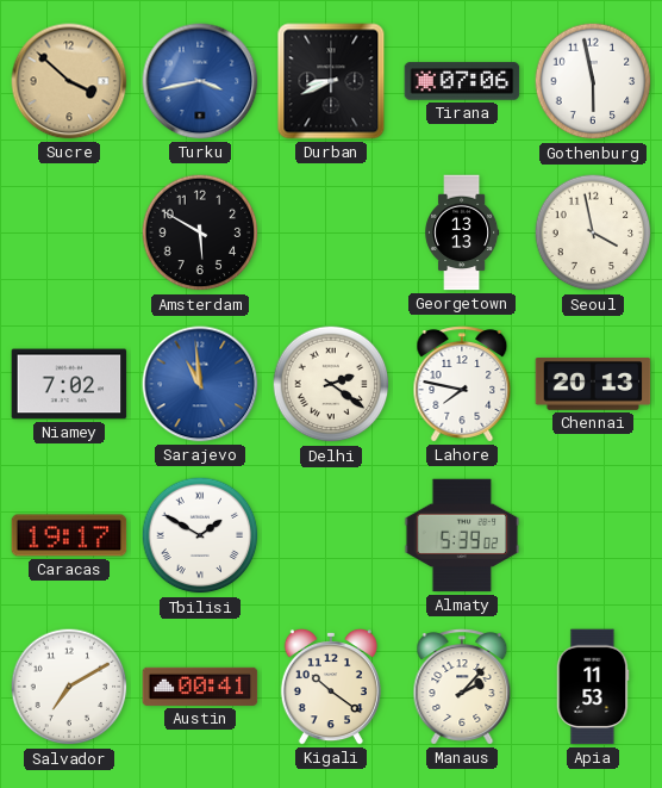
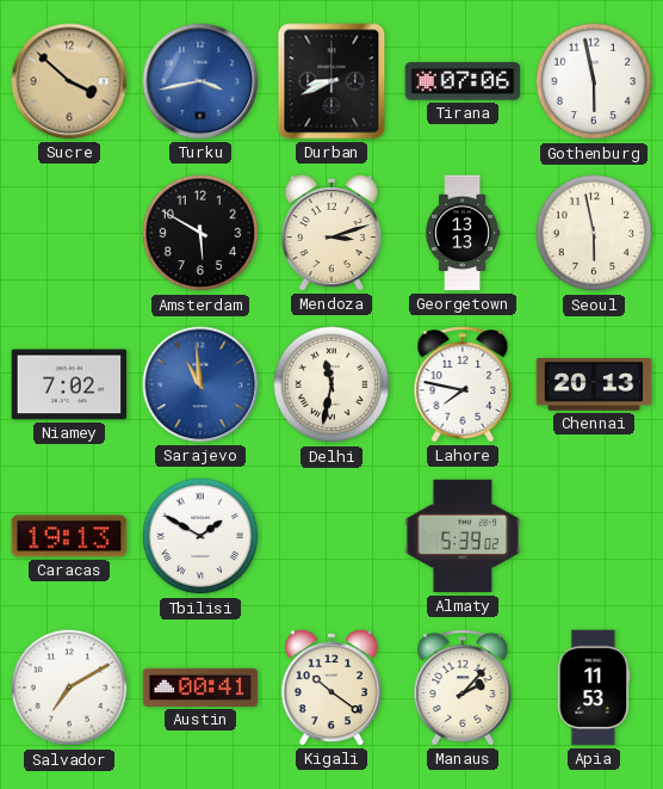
Mendoza: none -> 3:12 (331, 233)
Seoul: 3:58 -> 5:58 (594, 233)
Delhi: 2:21 -> 11:32 (331, 384)
Caracas: 19:17 -> 19:13 (69, 536)
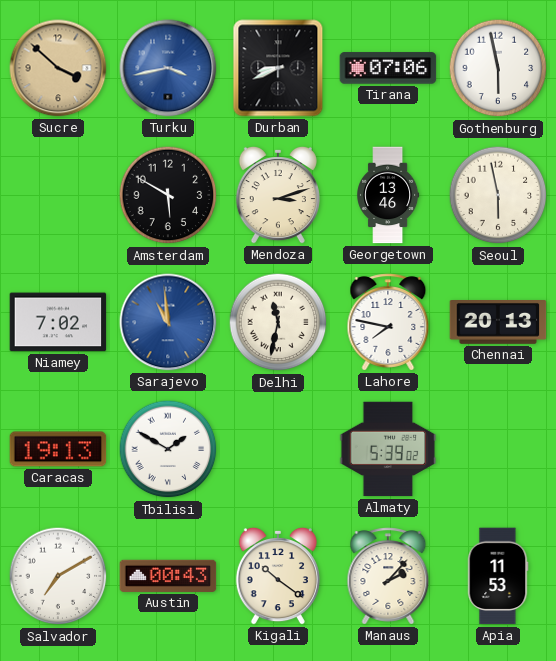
Georgetown: 13:13 -> 13:46 (389, 195)
Austin: 00:41 -> 00:43 (168, 576)
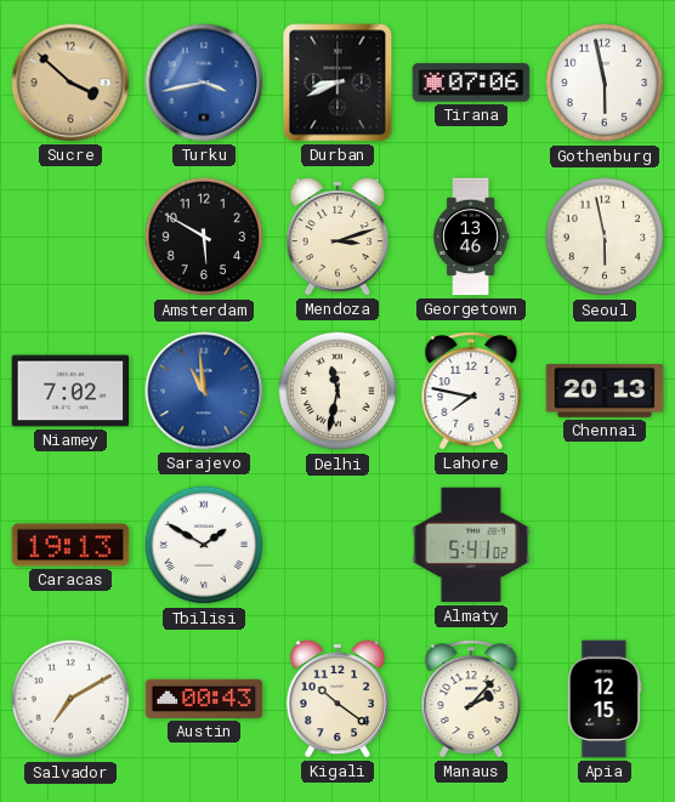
Almaty: 5:39 -> 5:41 (471, 545)
Apia: 11:53 -> 12:15 (605, 699)
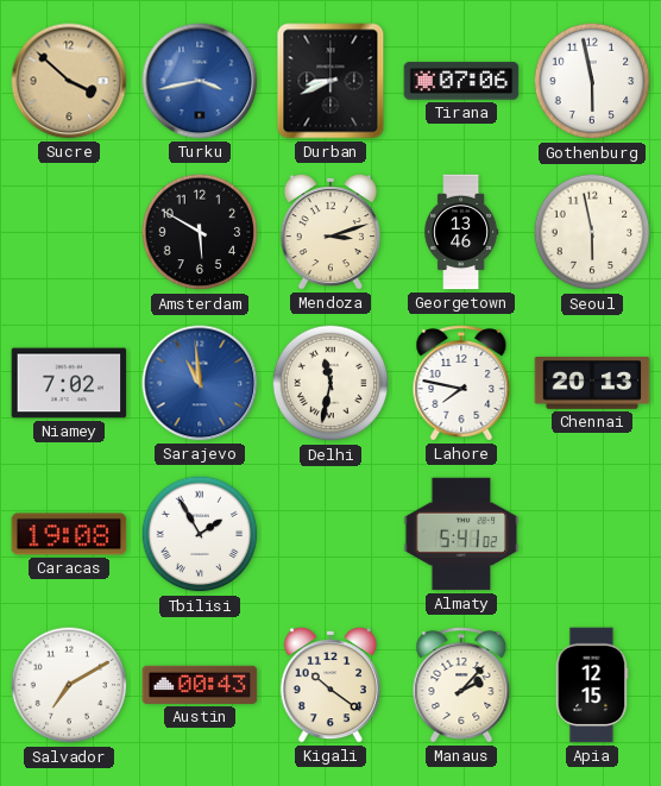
Caracas: 19:13 -> 19:08 (69, 534)
Tbilisi: 1:50 -> 1:55 (200, 534)
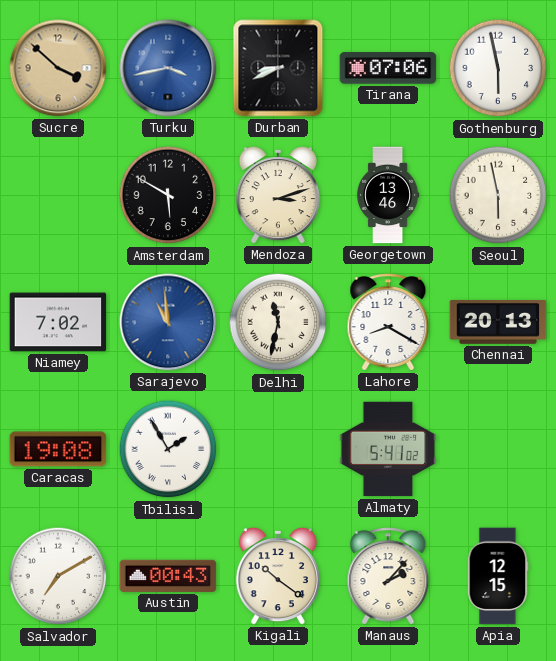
Lahore: 7:47 -> 8:20 (388, 322)
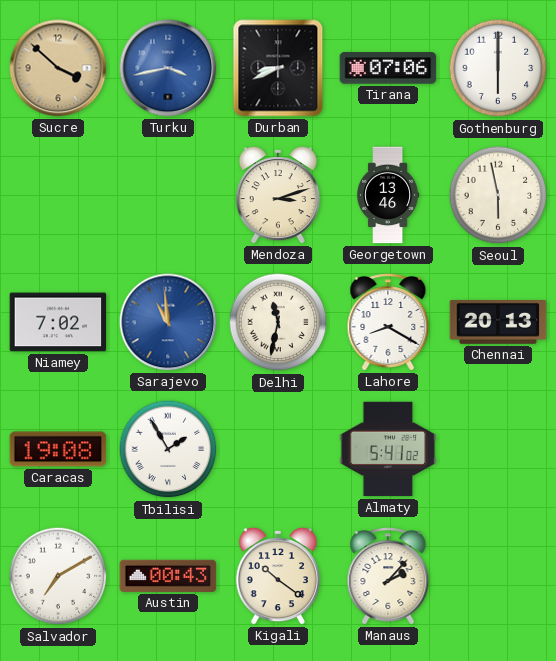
Gothenburg: 5:58 -> 6:00 (498, 68)
Amsterdam: 5:50 -> none (168, 195)
Apia: 12:15 -> none (498, 576)
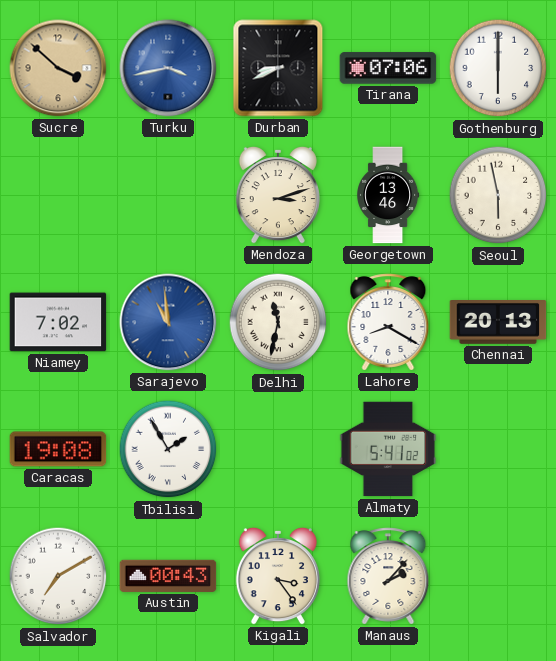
Kigali: 10:21 -> 3:24 (278, 576)
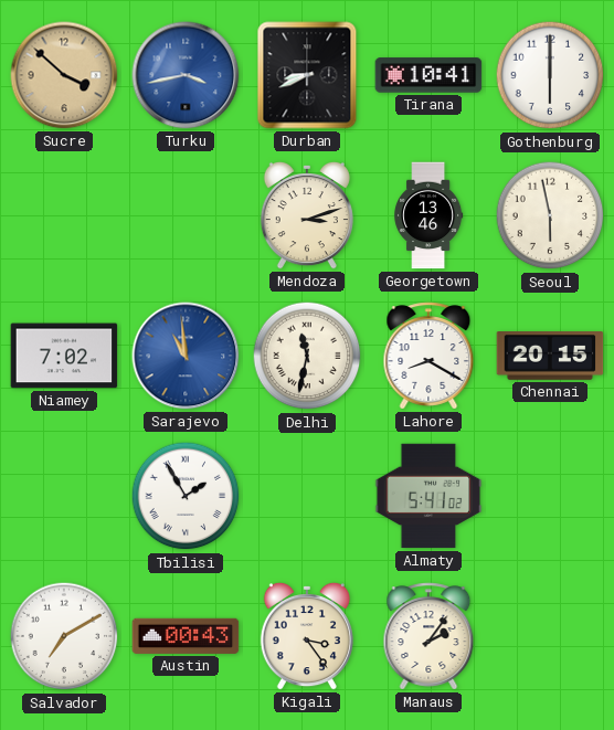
Tirana: 07:06 -> 10:41 (428, 75)
Chennai: 20:13 -> 20:15 (550, 357)
Caracas: 19:08 -> none (58, 449)
Manaus: 2:07 -> 2:06 (428, 636)
